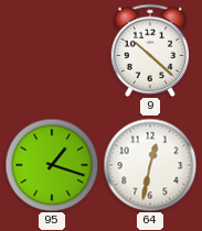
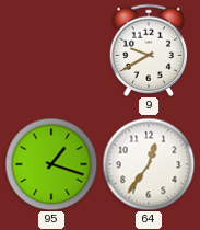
9: 10:22 -> 9:40 (149, 49)
64: 12:32 -> 12:36 (149, 164)
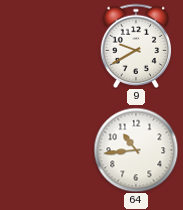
95: 1:18 -> none (51, 164)
64: 12:36 -> 10:44 (136, 150)
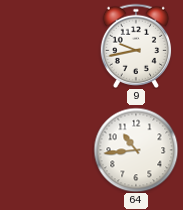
9: 9:40 -> 9:43 (136, 45)
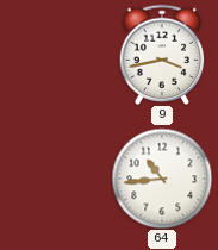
9: 9:43 -> 3:43 (162, 54)
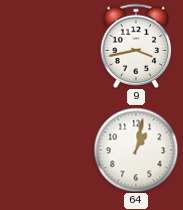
64: 10:44 -> 1:02 (136, 150)
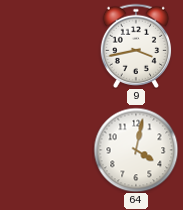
64: 1:02 -> 4:02 (136, 150)
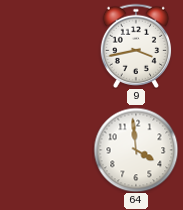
64: 4:02 -> 3:59 (136, 150)
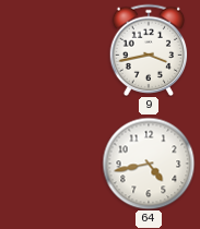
64: 3:59 -> 4:43 (149, 164)
